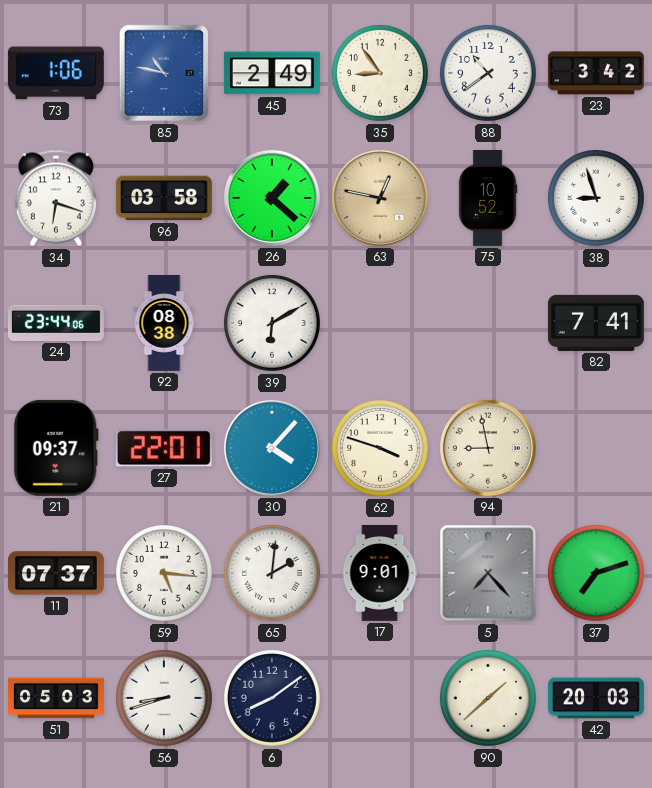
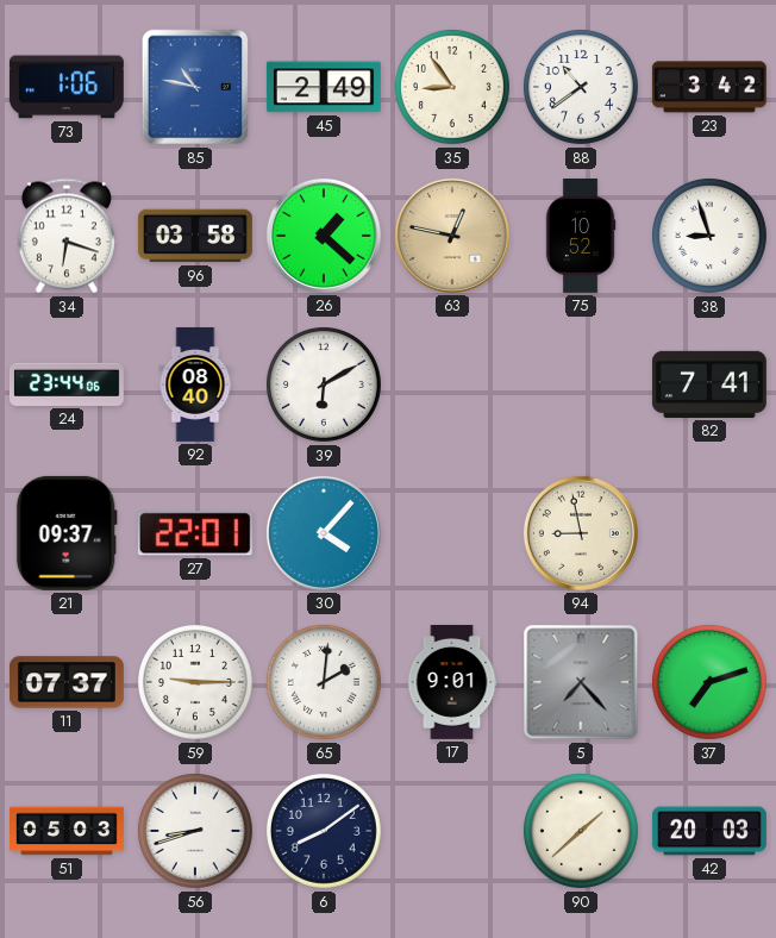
92: 08:38 -> 08:40 (195, 384)
62: 3:48 -> none (380, 448)
59: 5:16 -> 9:15 (195, 682)
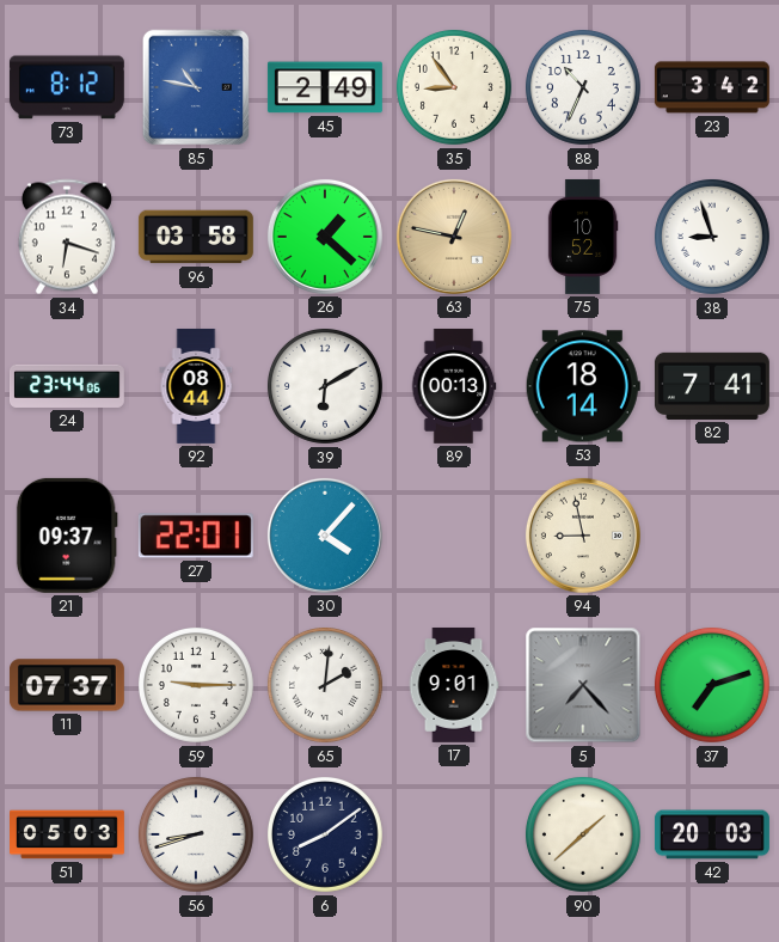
73: 1:06 -> 8:12 (67, 87)
88: 10:39 -> 10:34 (583, 87)
92: 08:40 -> 08:44 (196, 386)
89: none -> 00:13 (454, 386)
53: none -> 18:14 (583, 386)
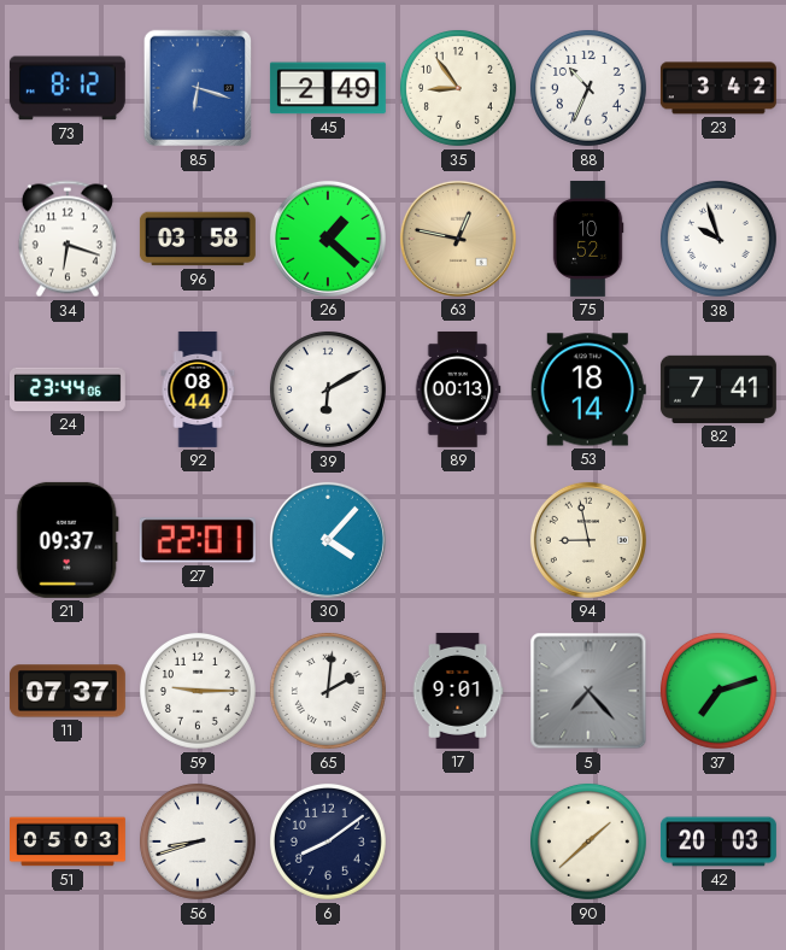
85: 10:47 -> 6:18 (196, 88)
38: 8:57 -> 9:57 (718, 239)
